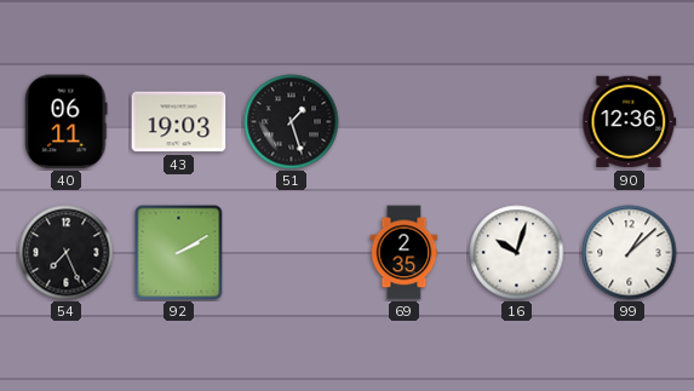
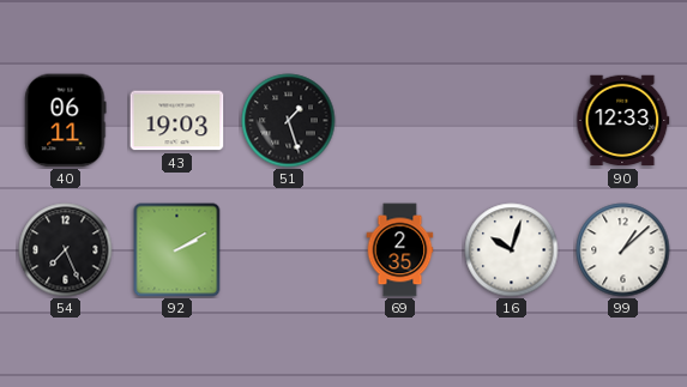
90: 12:36 -> 12:33 (623, 121)
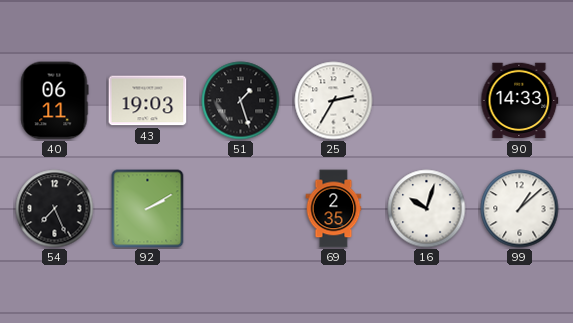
25: none -> 2:35 (334, 101)
90: 12:33 -> 14:33 (520, 101)
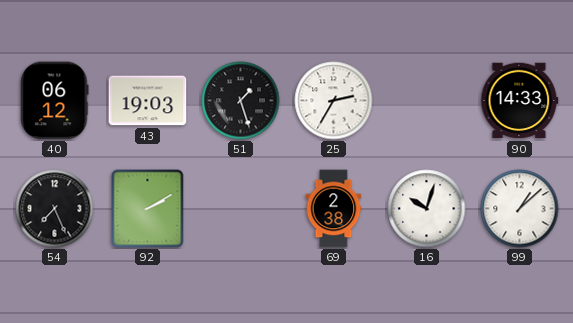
40: 06:11 -> 06:12 (55, 101)
69: 2:35 -> 2:38 (334, 209)
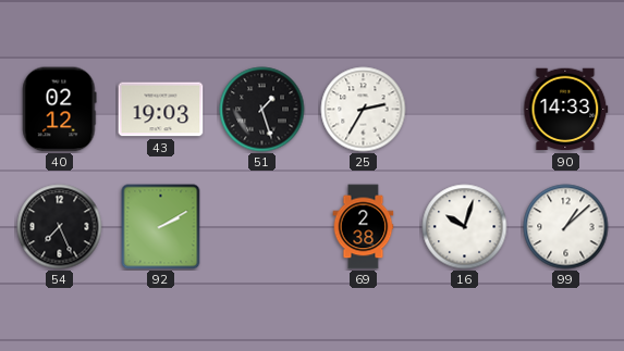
40: 06:12 -> 02:12 (60, 110)
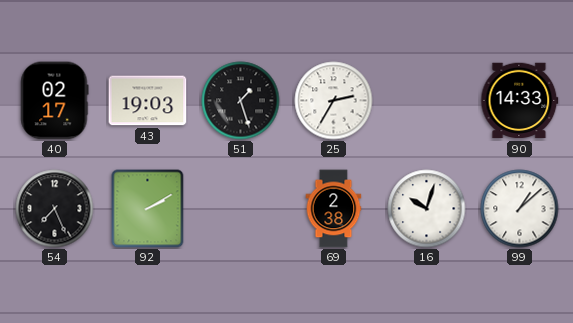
40: 02:12 -> 02:17 (55, 101)
